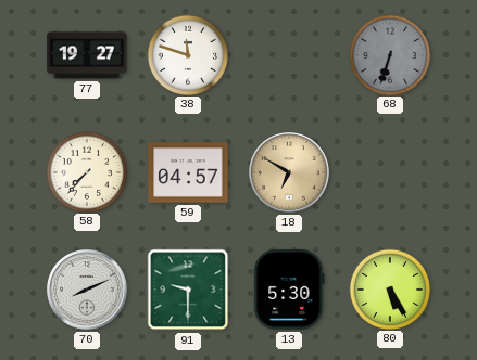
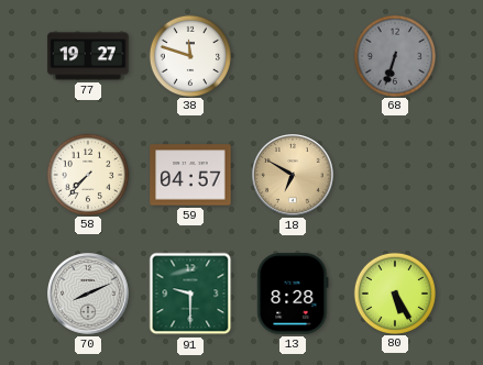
13: 5:30 -> 8:28 (293, 294)
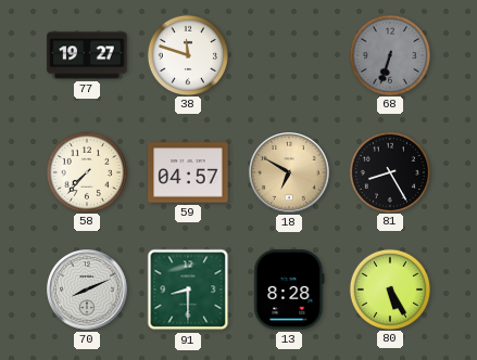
81: none -> 8:25 (389, 171)
91: 9:30 -> 8:30 (188, 290)
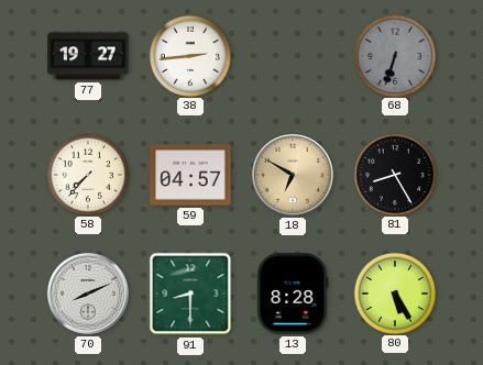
38: 11:48 -> 2:44 (189, 55)
